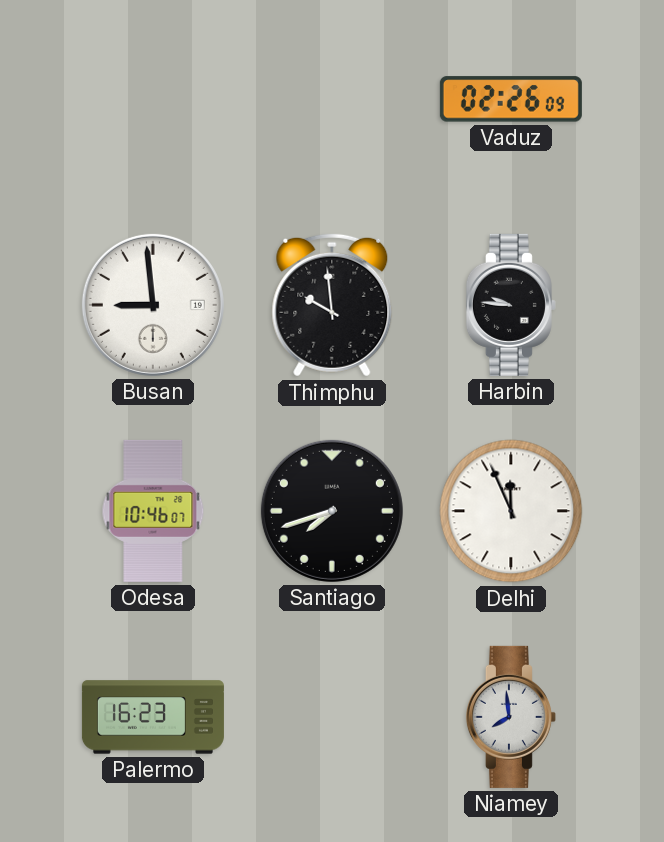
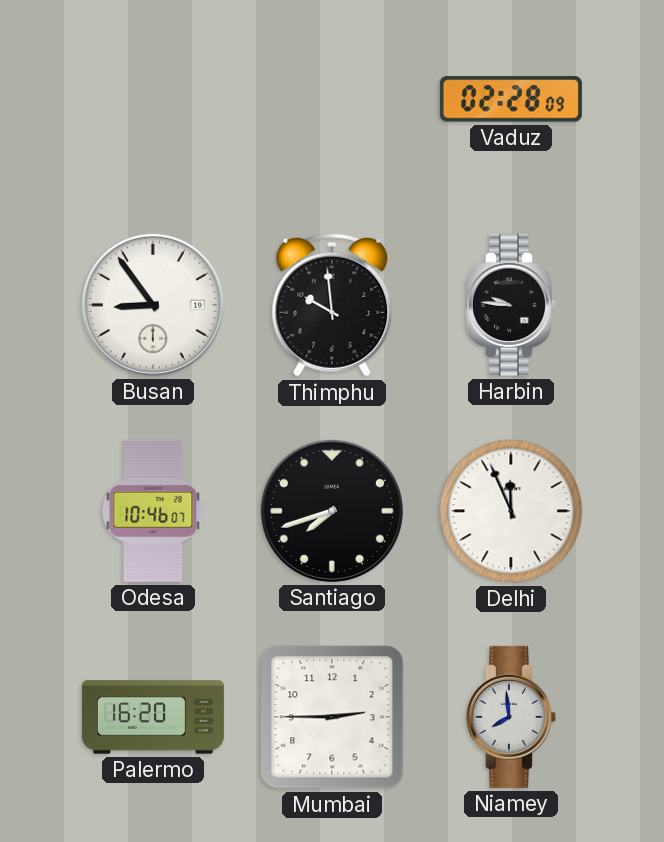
Vaduz: 02:26 -> 02:28 (511, 99)
Busan: 8:59 -> 8:54 (153, 305)
Palermo: 16:23 -> 16:20 (153, 717)
Mumbai: none -> 2:45 (332, 717)
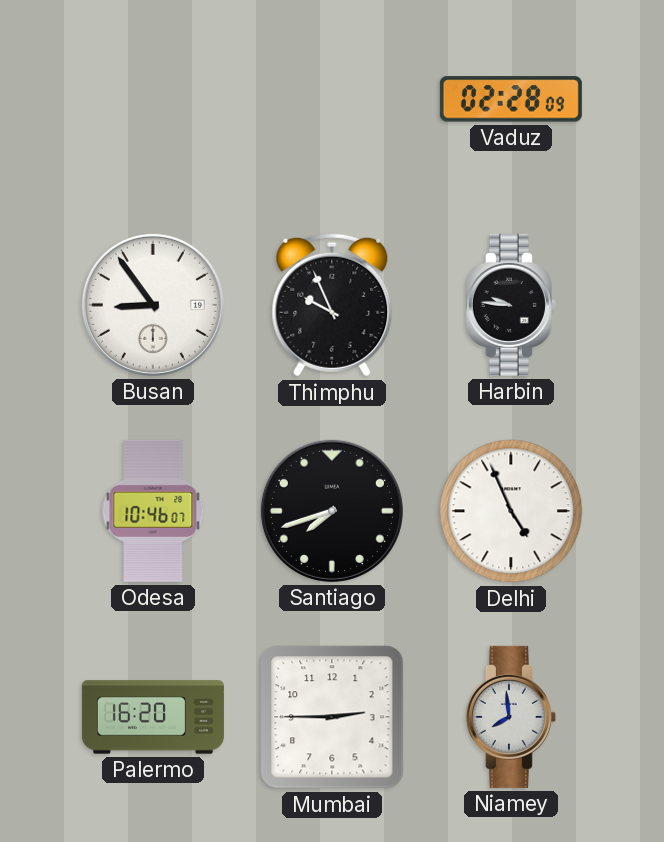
Thimphu: 9:59 -> 9:56 (332, 305)
Delhi: 11:56 -> 4:56 (511, 511)
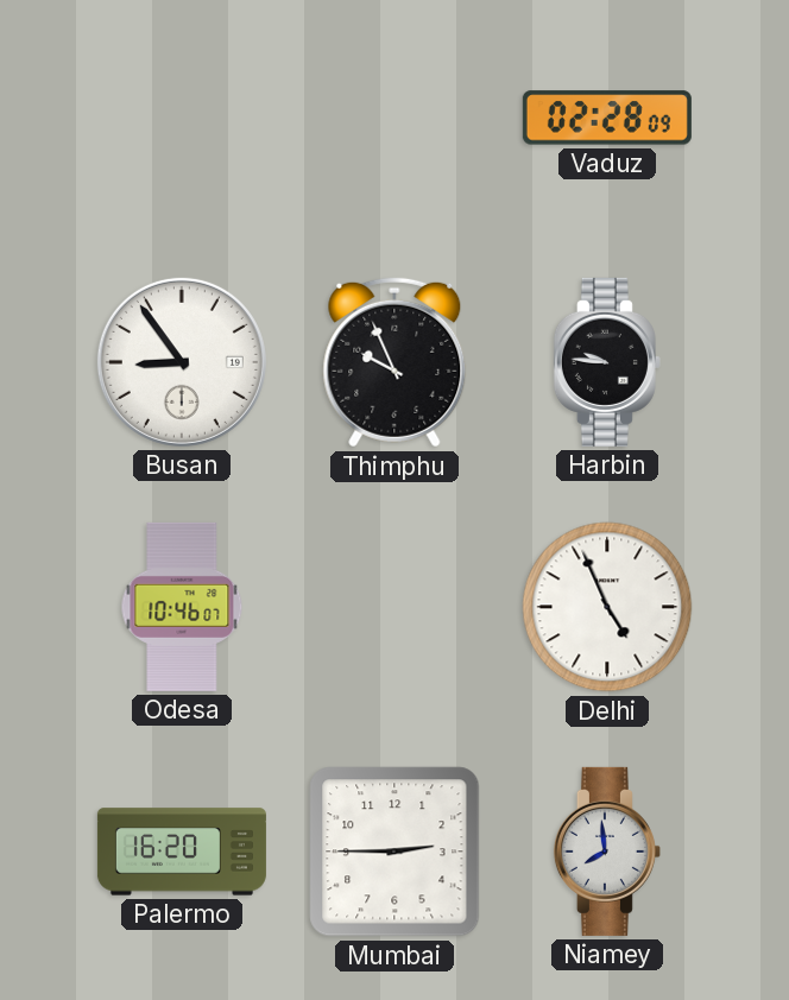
Santiago: 7:42 -> none (332, 511)
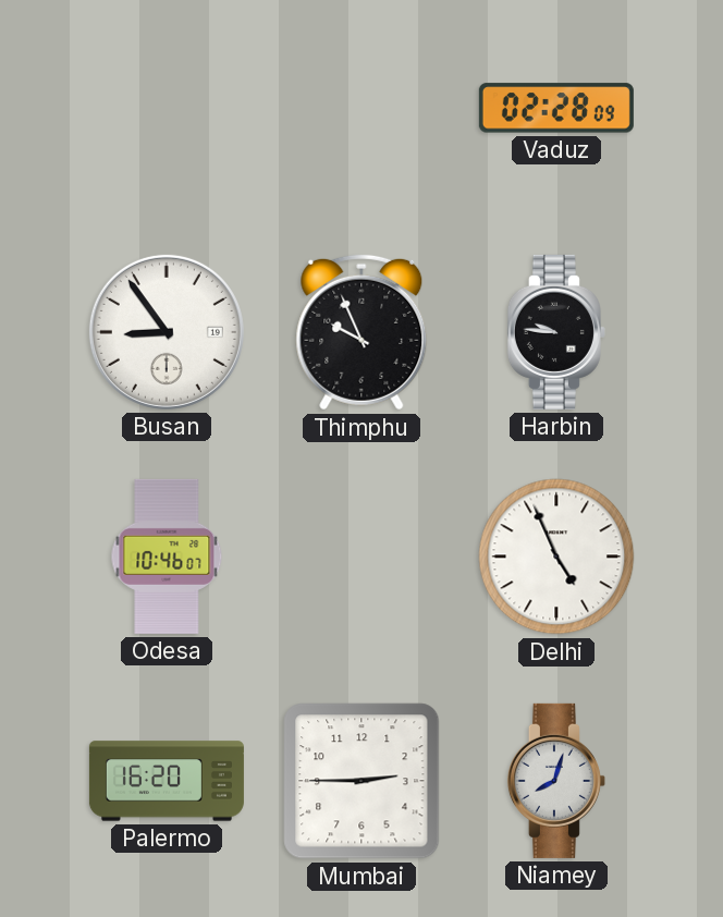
Niamey: 7:59 -> 8:03 (556, 781)
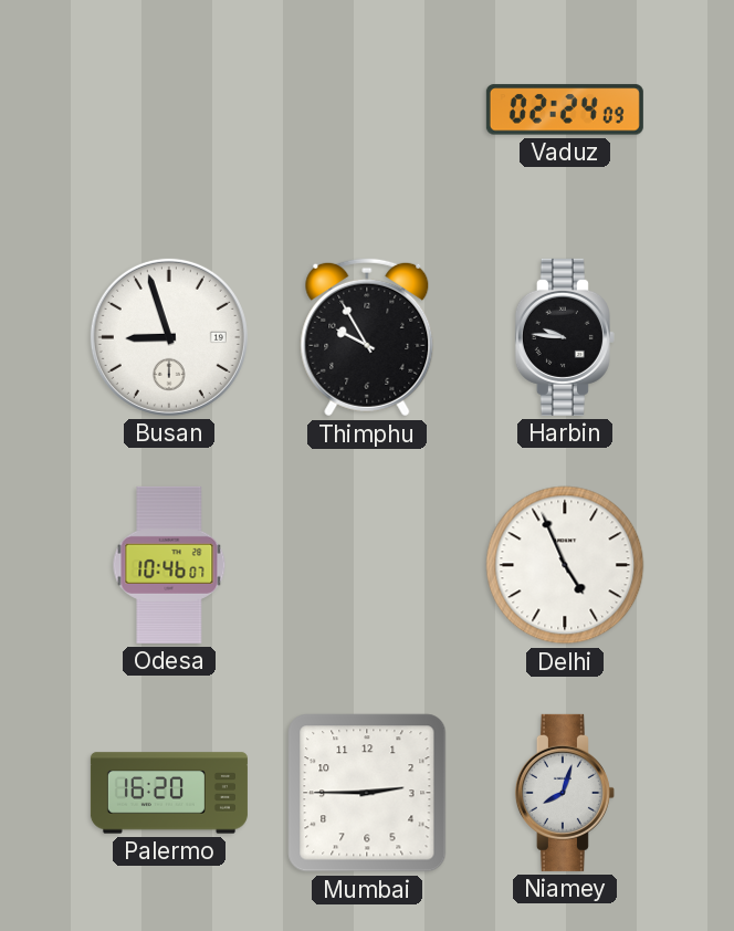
Vaduz: 02:28 -> 02:24 (565, 109)
Busan: 8:54 -> 8:57 (169, 337)
Thimphu: 9:56 -> 9:55 (367, 337)
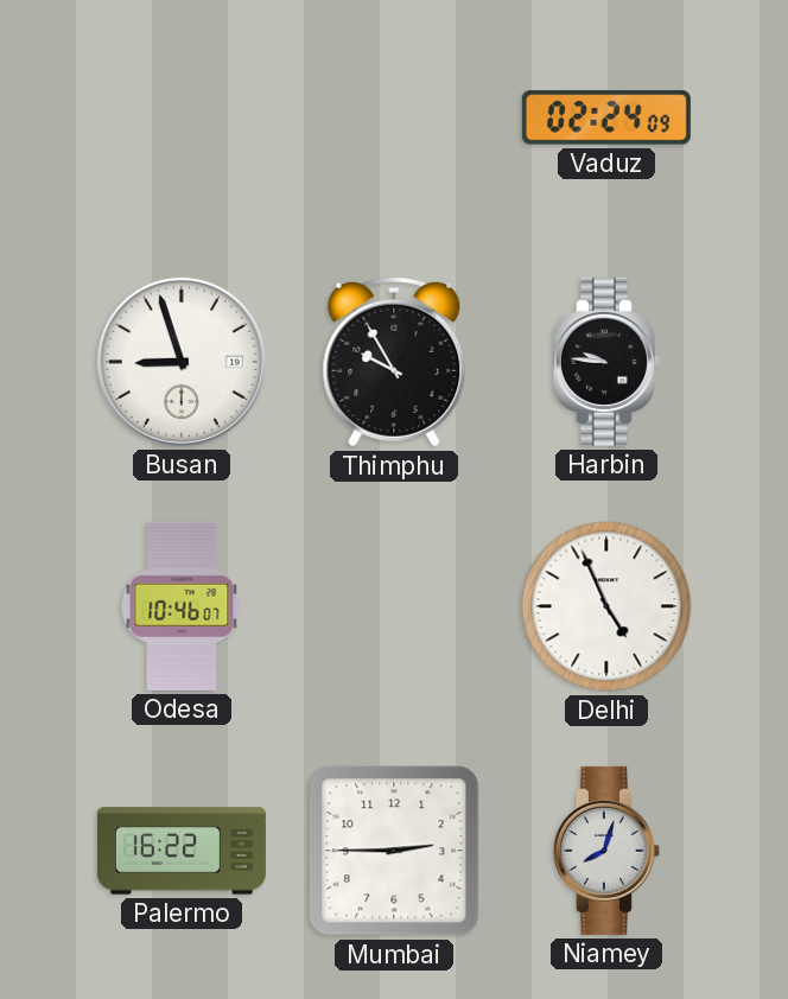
Palermo: 16:20 -> 16:22 (182, 851)
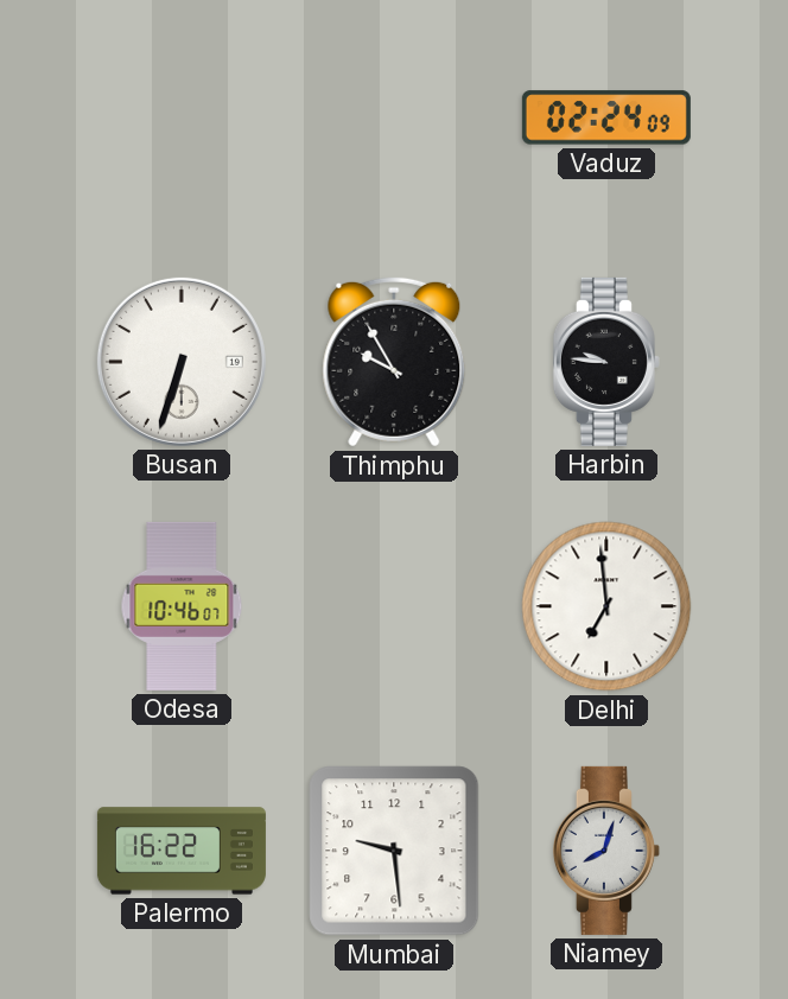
Busan: 8:57 -> 6:33 (182, 362)
Delhi: 4:56 -> 6:59 (606, 606)
Mumbai: 2:45 -> 9:29 (394, 851)
